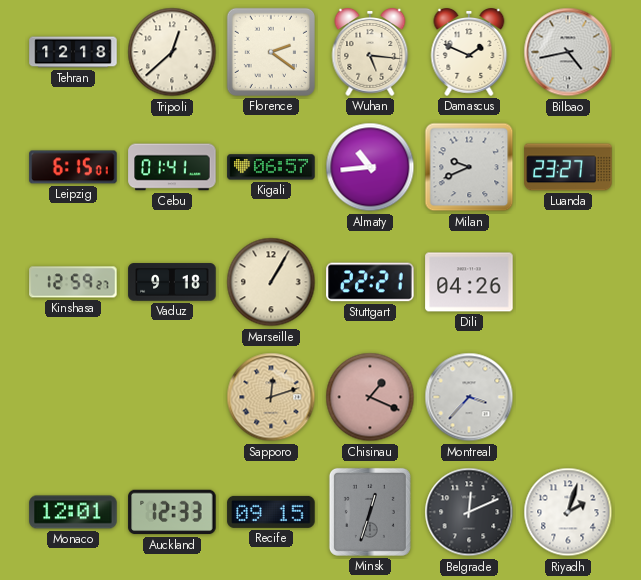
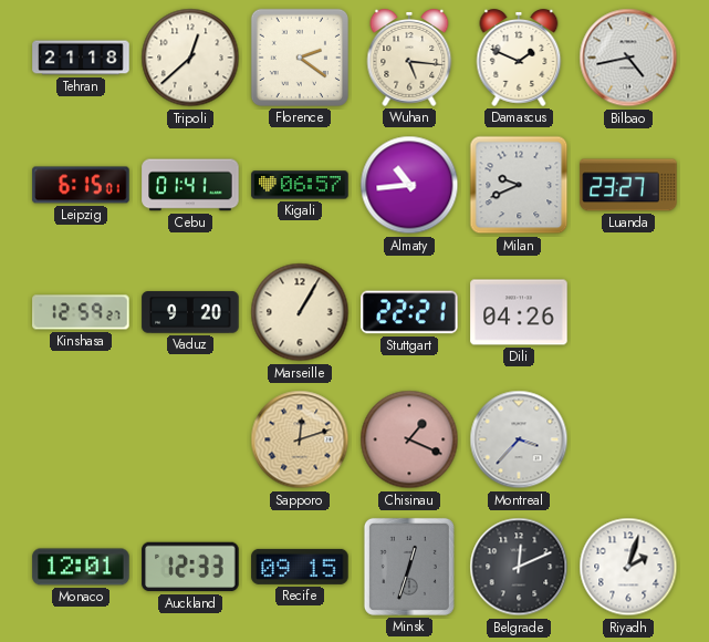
Tehran: 12:18 -> 21:18 (81, 58)
Vaduz: 9:18 -> 9:20 (190, 312)
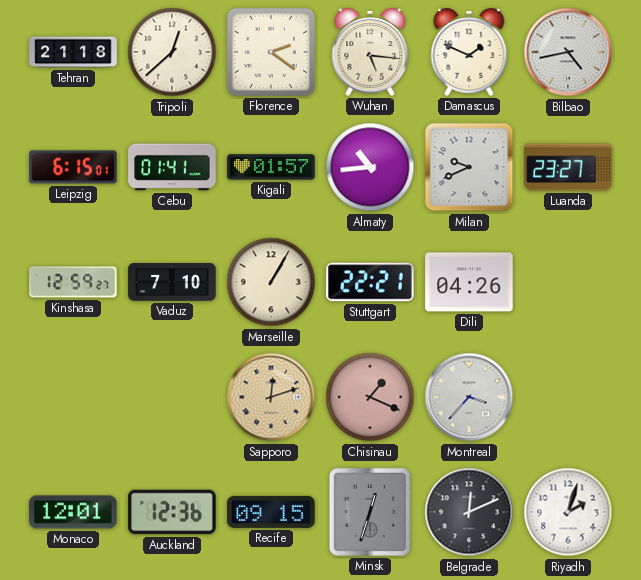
Kigali: 06:57 -> 01:57 (271, 167)
Vaduz: 9:20 -> 7:10 (172, 282)
Auckland: 12:33 -> 12:36 (172, 512)
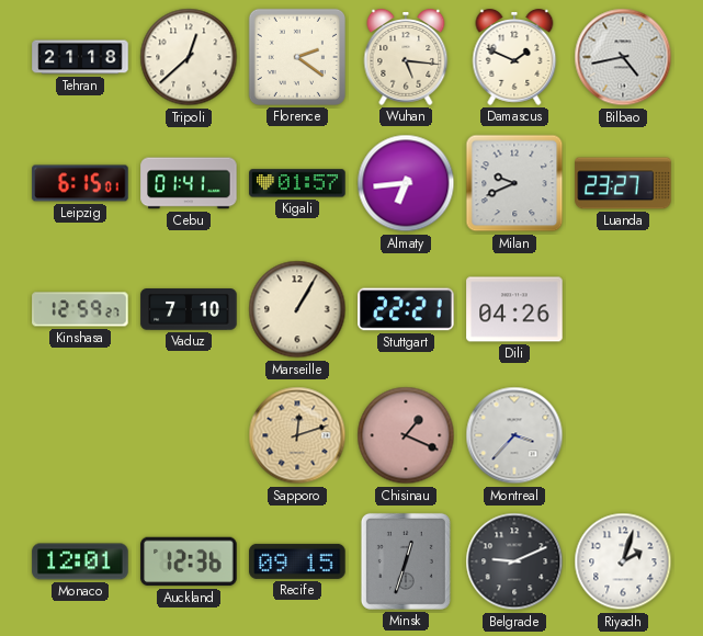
Almaty: 10:44 -> 6:44 (406, 183)
Belgrade: 12:11 -> 9:11 (514, 561)
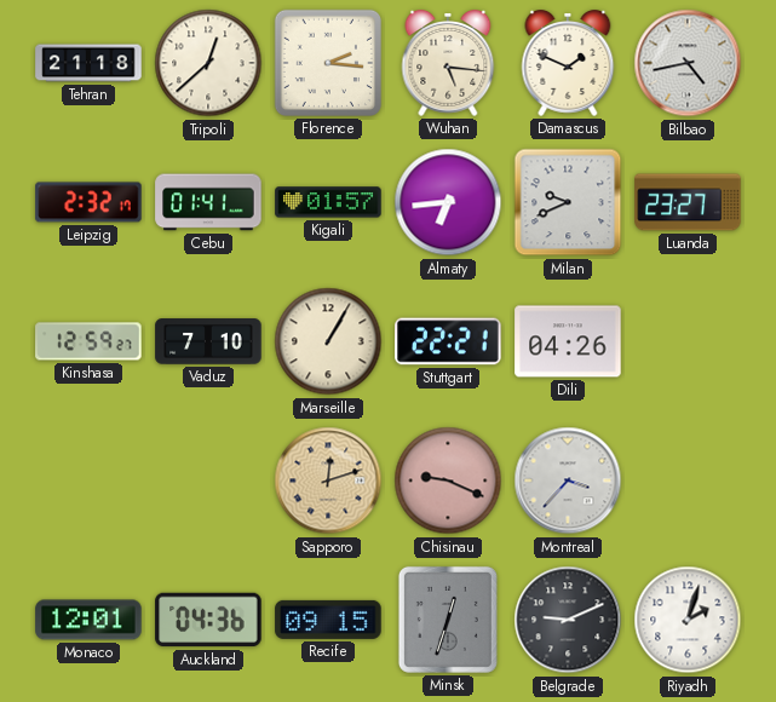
Florence: 2:21 -> 2:16 (328, 63)
Leipzig: 6:15 -> 2:32 (88, 202)
Chisinau: 1:19 -> 9:19 (448, 481)
Auckland: 12:36 -> 04:36 (208, 620)
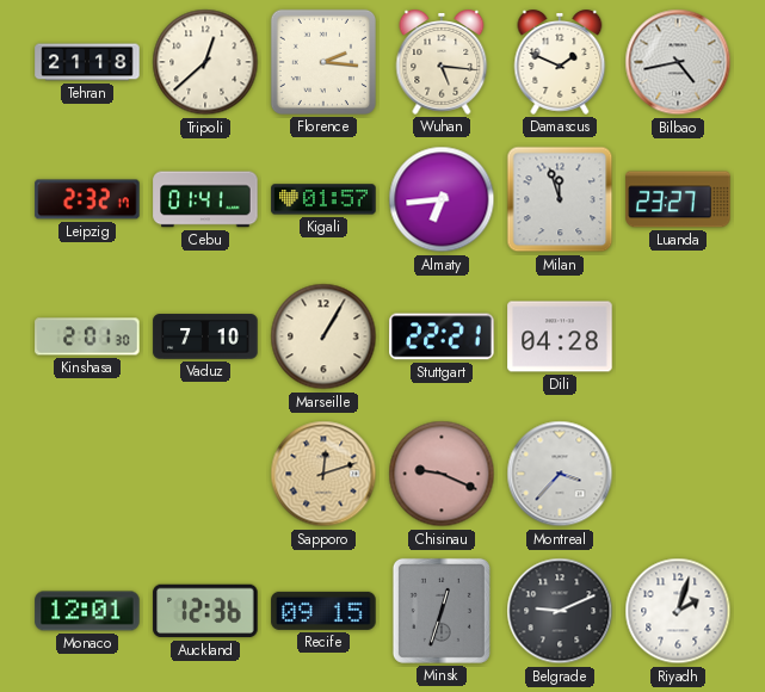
Milan: 9:41 -> 11:57 (560, 199)
Kinshasa: 12:59 -> 2:01 (87, 336)
Dili: 04:26 -> 04:28 (560, 336)
Auckland: 04:36 -> 12:36 (205, 611)
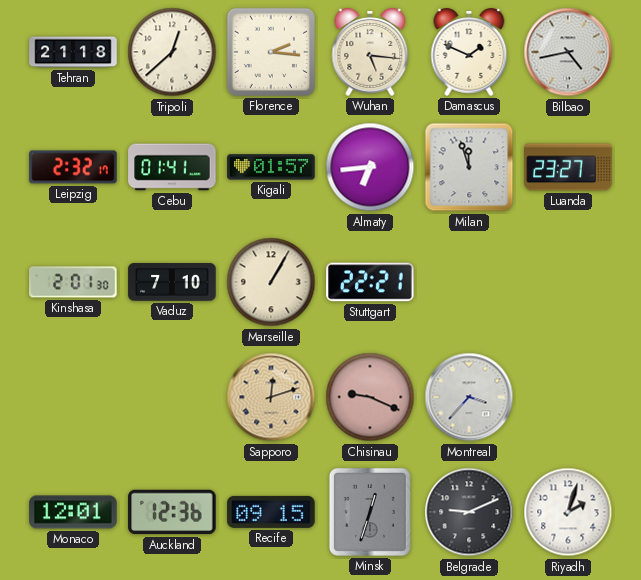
Dili: 04:28 -> none (560, 336)
